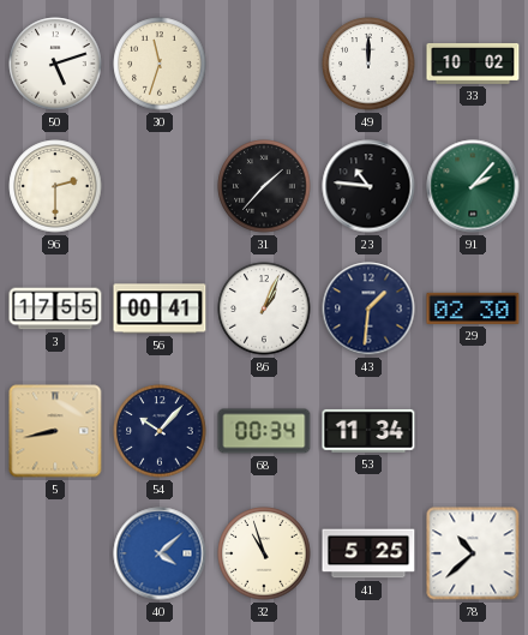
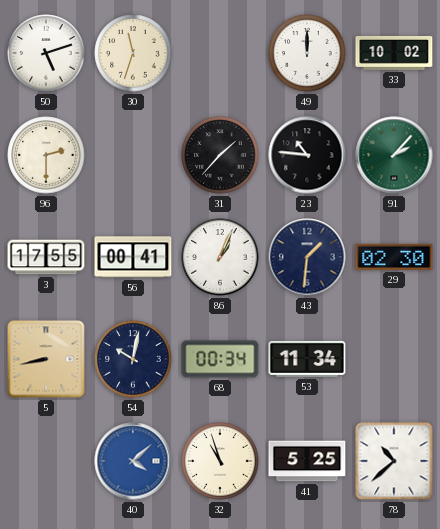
54: 10:07 -> 10:02 (133, 359)
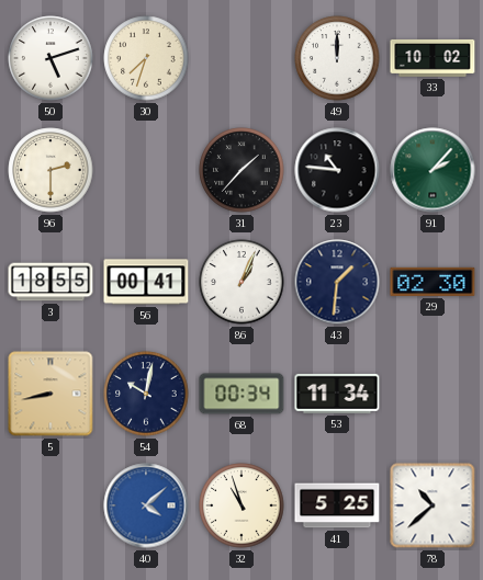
30: 11:33 -> 7:33 (146, 58)
3: 17:55 -> 18:55 (50, 282)
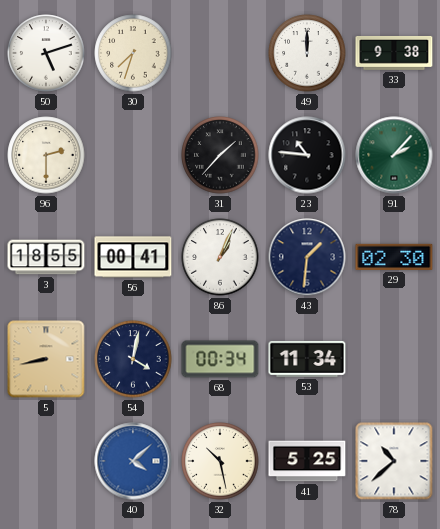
33: 10:02 -> 9:38 (394, 53)
54: 10:02 -> 4:02 (133, 359)
32: 10:57 -> 10:28 (220, 461)
